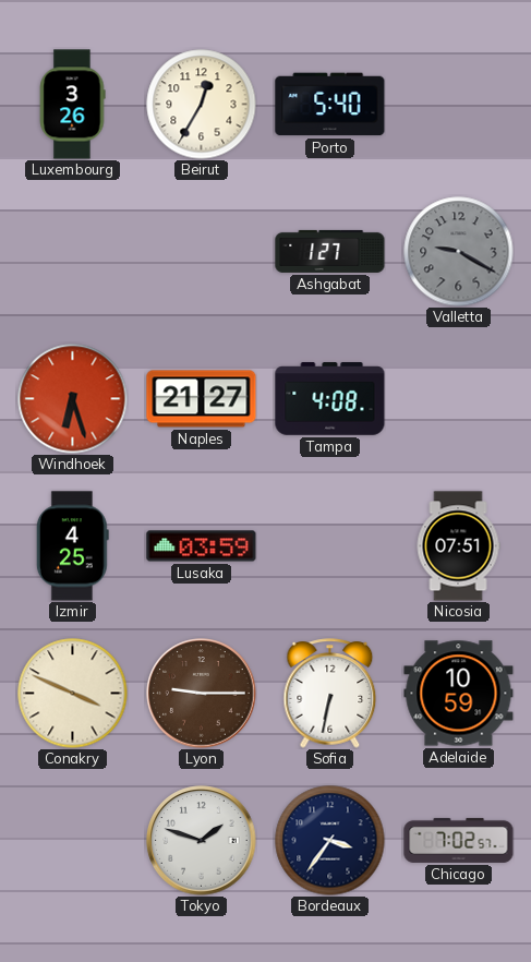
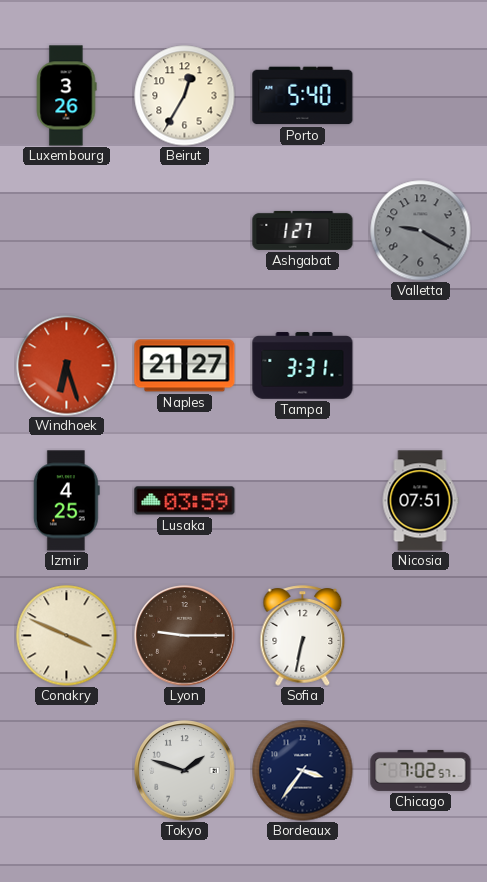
Tampa: 4:08 -> 3:31 (303, 366)
Adelaide: 10:59 -> none (459, 694)
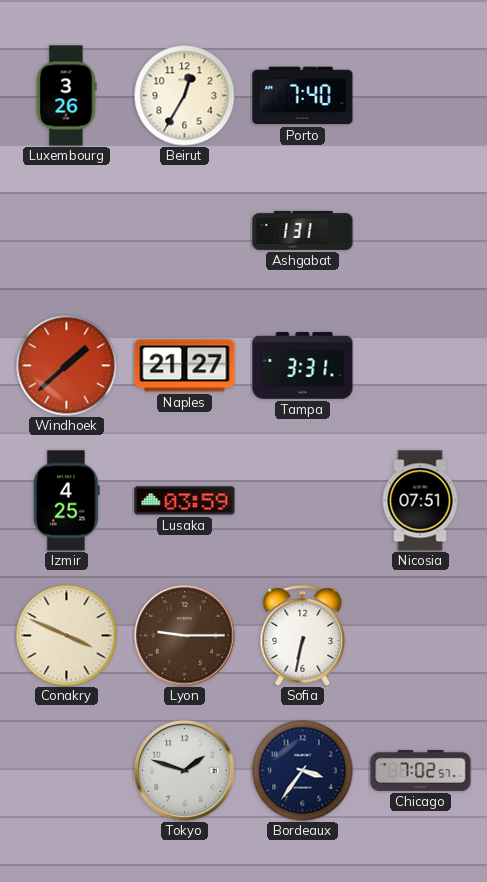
Porto: 5:40 -> 7:40 (303, 96)
Ashgabat: 1:27 -> 1:31 (303, 230)
Valletta: 9:20 -> none (421, 231)
Windhoek: 6:27 -> 1:38 (67, 366)
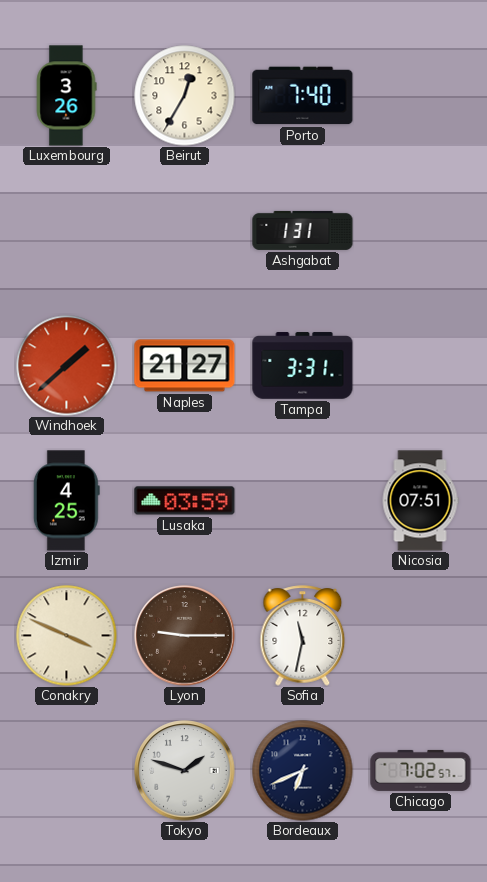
Sofia: 6:32 -> 11:32 (303, 636)
Bordeaux: 3:36 -> 6:41 (303, 771)
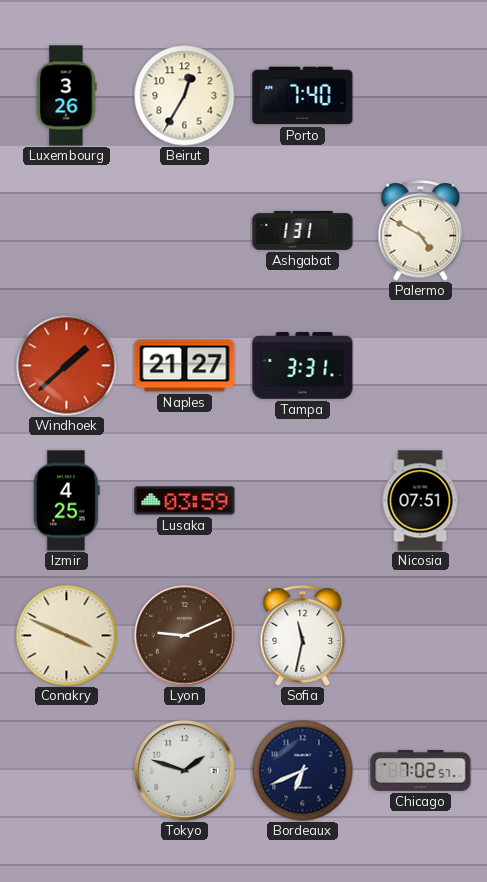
Palermo: none -> 4:50 (421, 231)
Lyon: 9:15 -> 9:11 (185, 636)
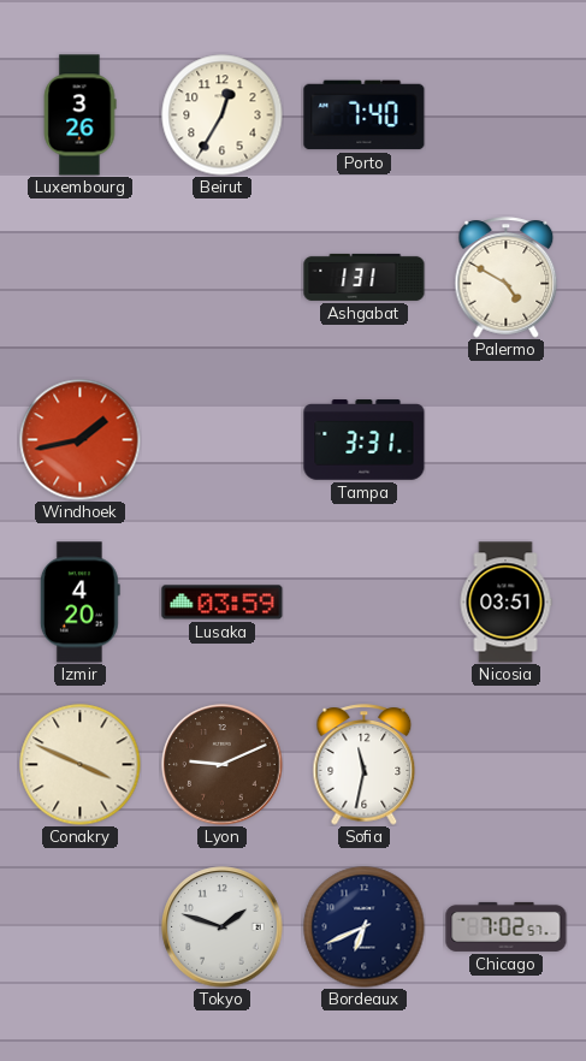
Windhoek: 1:38 -> 1:43 (81, 440)
Naples: 21:27 -> none (185, 366)
Izmir: 4:25 -> 4:20 (79, 603)
Nicosia: 07:51 -> 03:51 (505, 603)
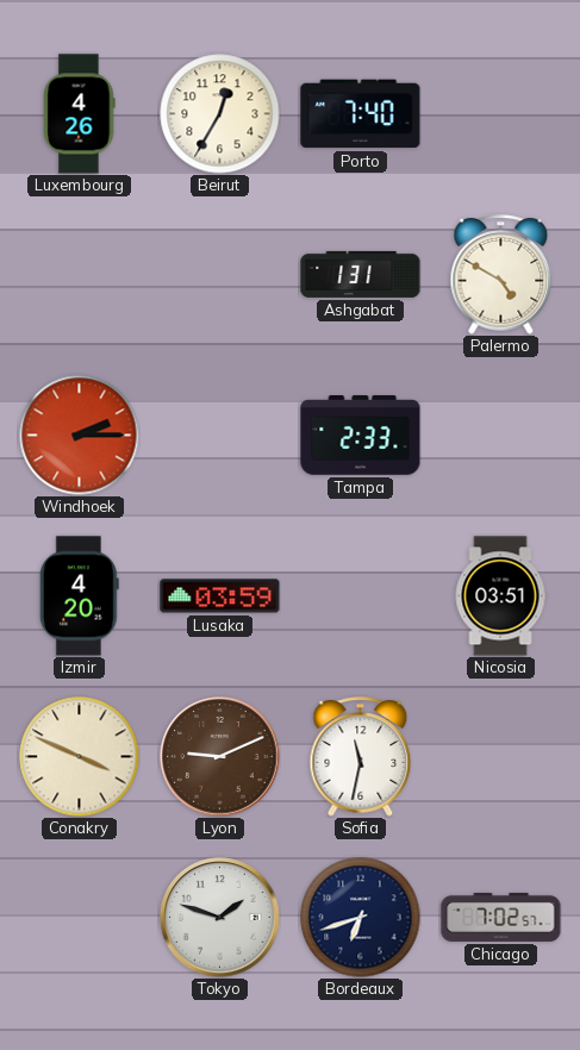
Luxembourg: 3:26 -> 4:26 (79, 114)
Windhoek: 1:43 -> 2:15 (80, 436)
Tampa: 3:31 -> 2:33 (361, 436)
Bordeaux: 6:41 -> 6:42 (361, 918)
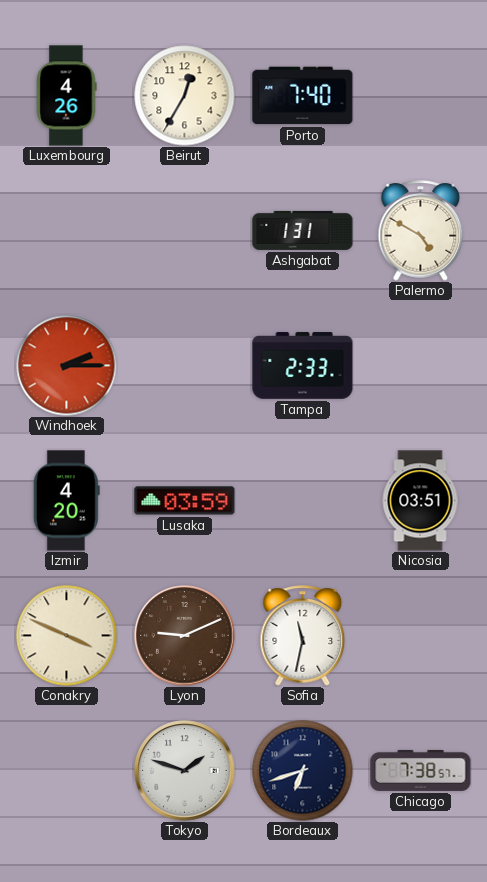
Chicago: 7:02 -> 7:38 (421, 770)
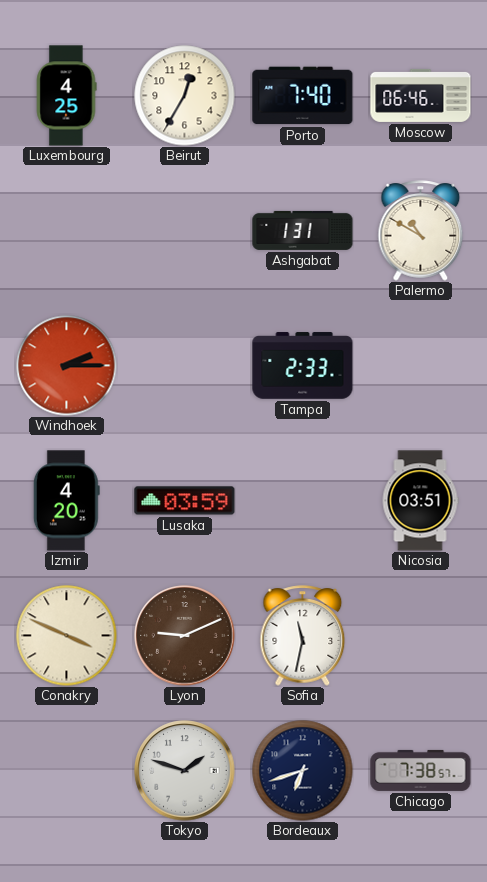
Luxembourg: 4:26 -> 4:25 (66, 96)
Moscow: none -> 06:46 (421, 95)
Palermo: 4:50 -> 10:50 (421, 231)
